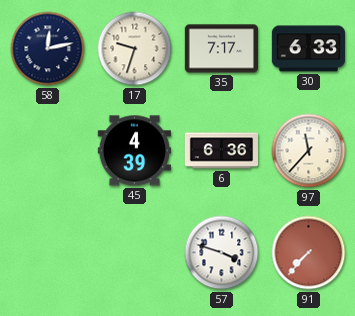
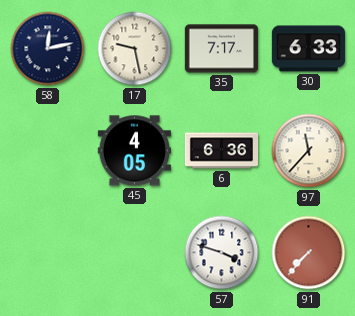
17: 9:33 -> 9:28 (135, 49)
45: 4:39 -> 4:05 (134, 151)
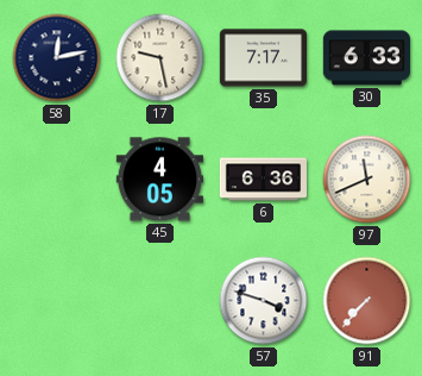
97: 11:37 -> 11:41 (367, 180)
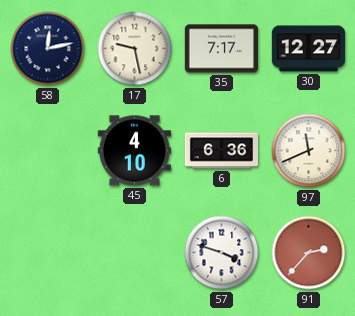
30: 6:33 -> 12:27 (308, 49)
45: 4:05 -> 4:10 (134, 151)
91: 7:37 -> 2:37 (309, 253)
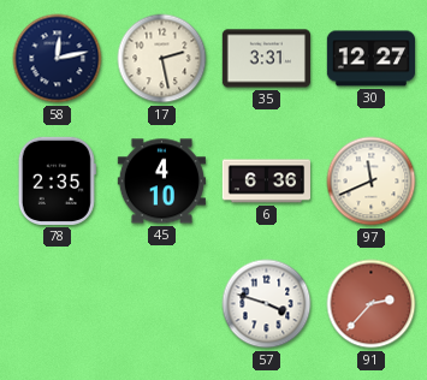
17: 9:28 -> 2:28 (162, 59)
35: 7:17 -> 3:31 (266, 59)
78: none -> 2:35 (57, 180)
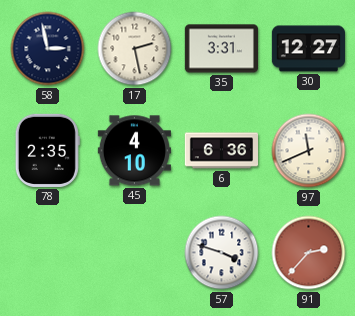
58: 12:13 -> 2:58 (48, 49)
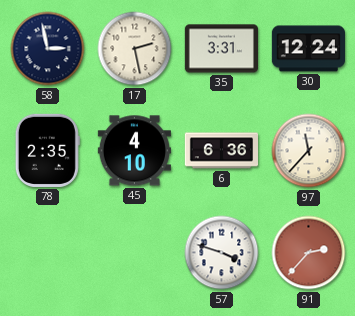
30: 12:27 -> 12:24 (308, 49)
97: 11:41 -> 11:37 (309, 151)
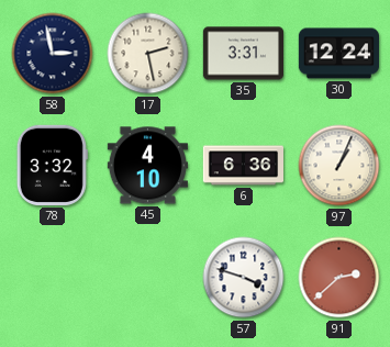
78: 2:35 -> 3:32 (52, 165)
97: 11:37 -> 1:04 (339, 166)
91: 2:37 -> 2:38 (339, 278)
